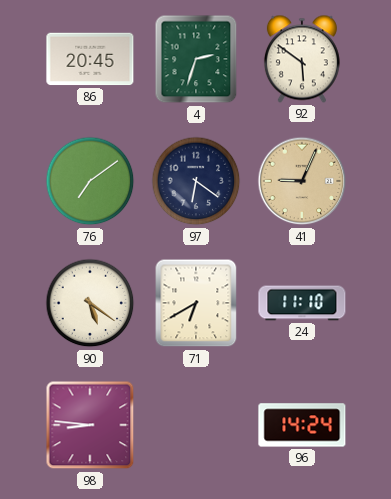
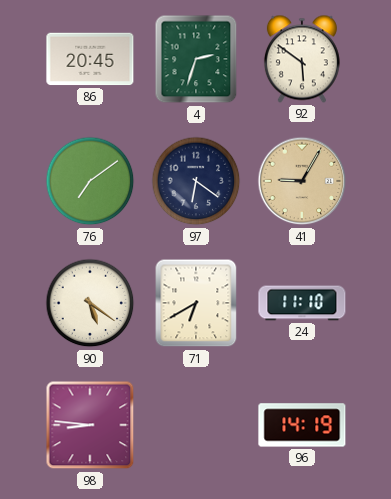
41: 9:04 -> 9:05 (302, 181)
96: 14:24 -> 14:19 (302, 425)
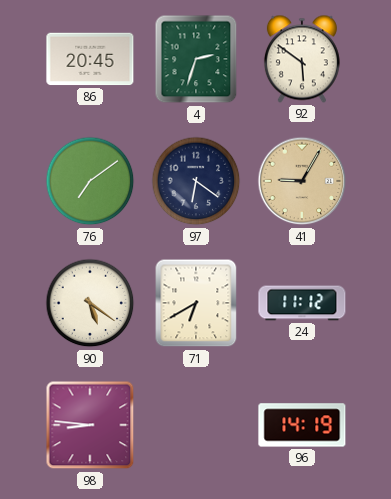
24: 11:10 -> 11:12 (302, 303)
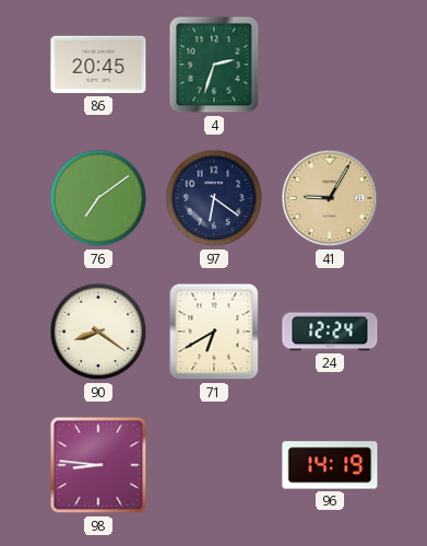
92: 5:51 -> none (302, 59)
90: 5:21 -> 8:21 (98, 332)
24: 11:12 -> 12:24 (330, 332)
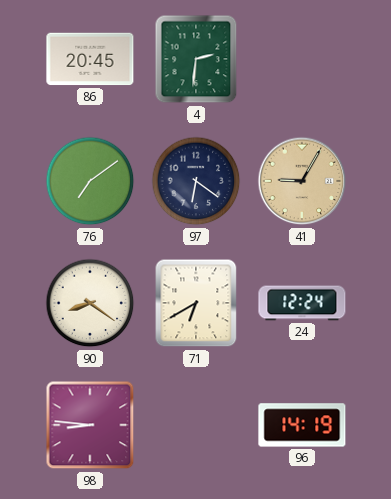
4: 2:33 -> 2:31 (196, 59)
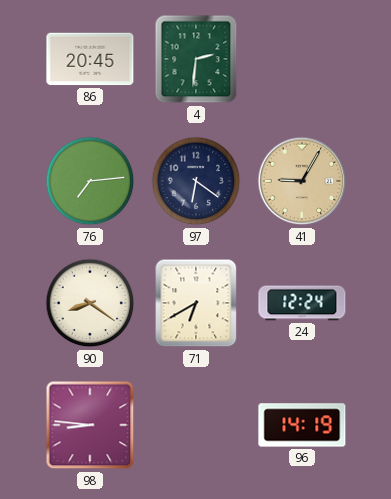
76: 7:09 -> 7:14 (90, 181)
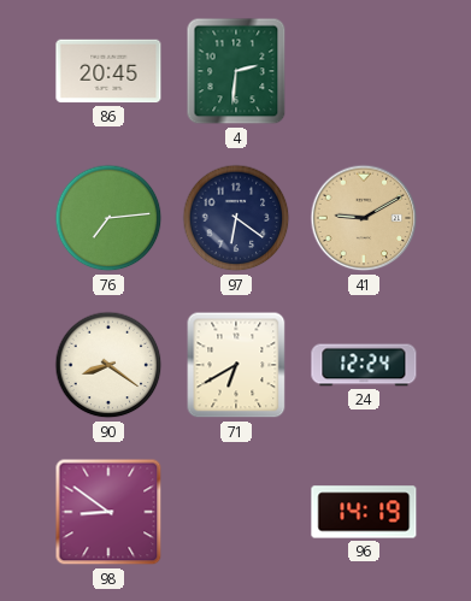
41: 9:05 -> 9:10 (364, 218)
98: 8:46 -> 8:51 (108, 512)
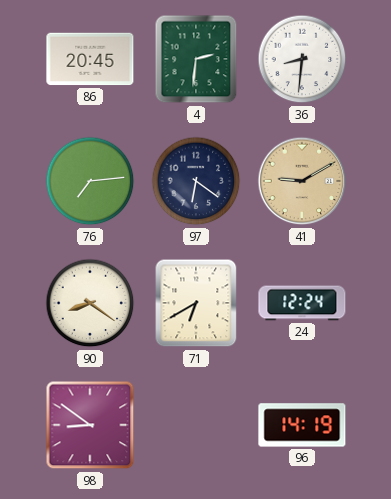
36: none -> 8:31 (302, 59)
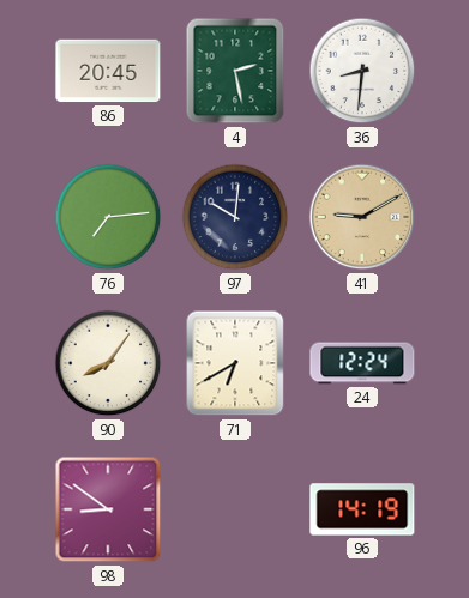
4: 2:31 -> 2:28 (235, 71)
97: 6:21 -> 10:01 (235, 217)
90: 8:21 -> 8:06 (108, 363)
